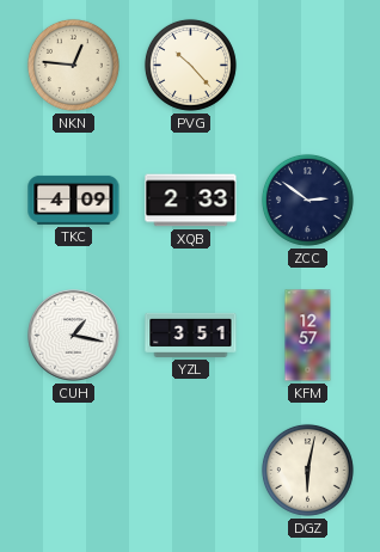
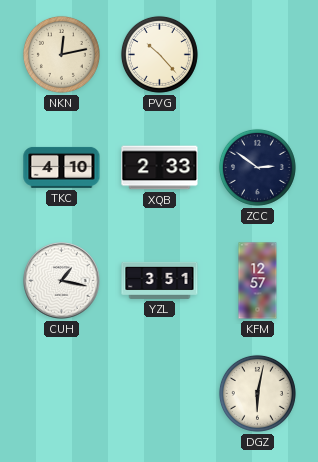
NKN: 12:46 -> 12:13 (61, 54)
TKC: 4:09 -> 4:10 (62, 167)
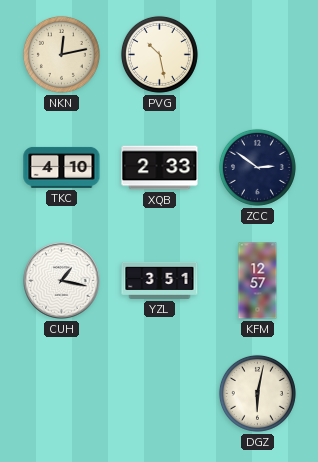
PVG: 10:23 -> 10:28 (159, 54)
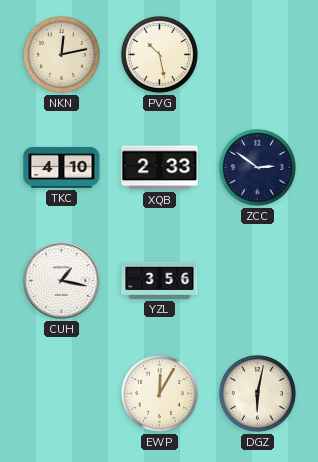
YZL: 3:51 -> 3:56 (160, 280)
KFM: 12:57 -> none (258, 281)
EWP: none -> 12:05 (159, 393)
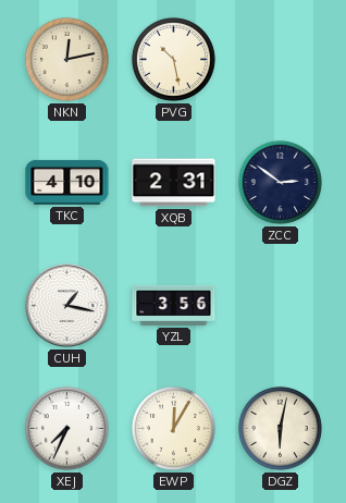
XQB: 2:33 -> 2:31 (174, 183)
XEJ: none -> 7:34 (66, 428)
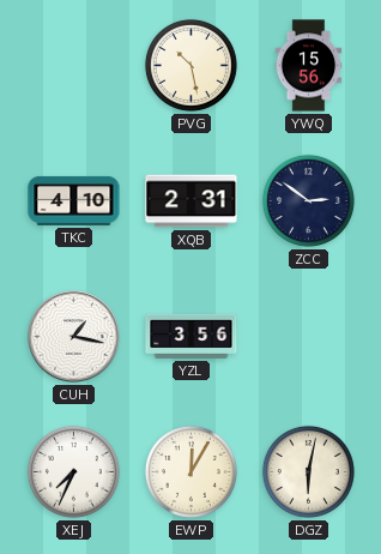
NKN: 12:13 -> none (66, 59)
YWQ: none -> 15:56 (309, 66)
